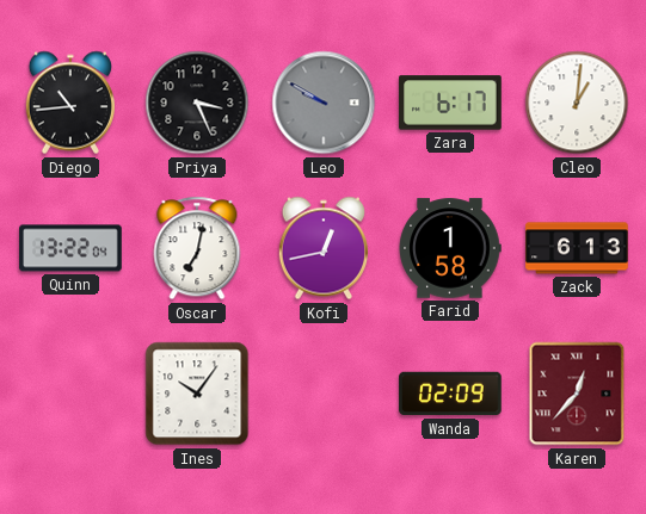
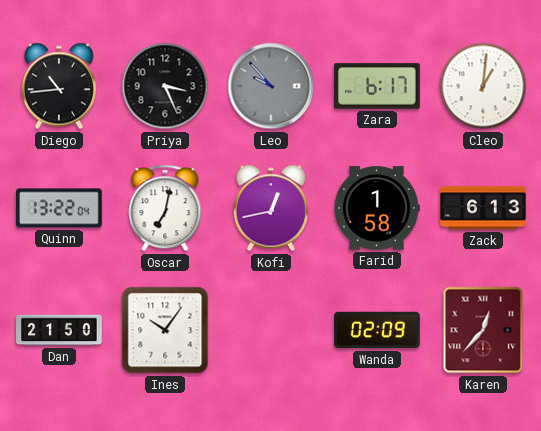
Leo: 9:50 -> 9:53 (271, 86)
Dan: none -> 21:50 (59, 330)
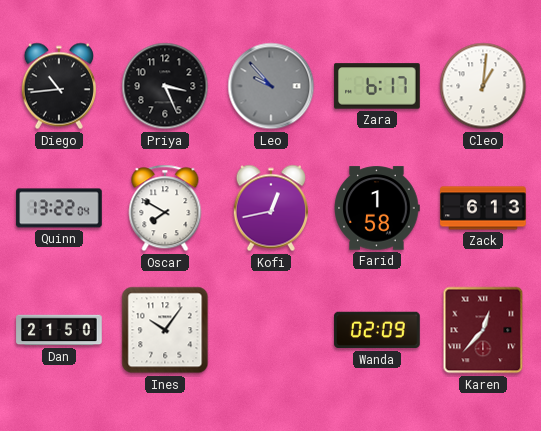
Oscar: 7:02 -> 7:50 (165, 208)
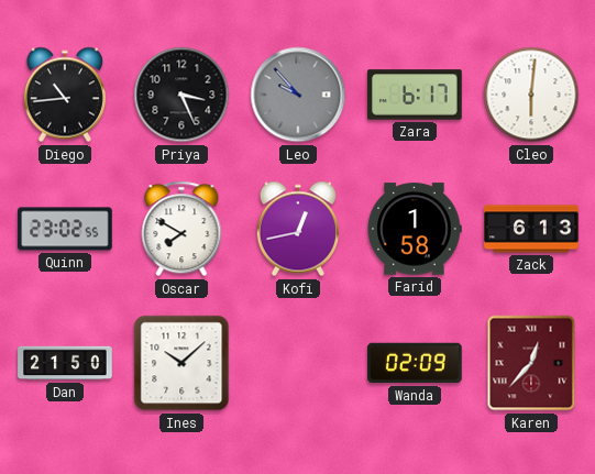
Cleo: 1:01 -> 6:01 (531, 95)
Quinn: 13:22 -> 23:02 (65, 229)
Ines: 10:06 -> 10:08 (181, 363)
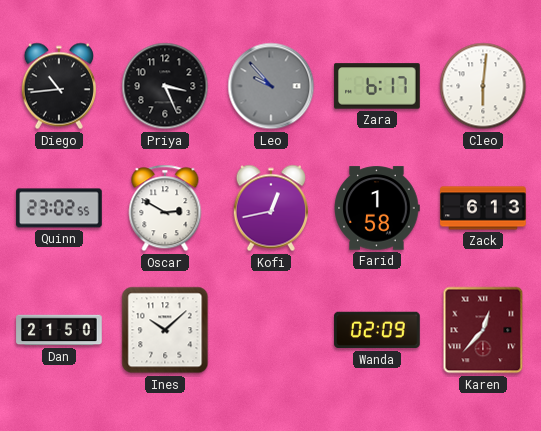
Oscar: 7:50 -> 2:50 (165, 208)
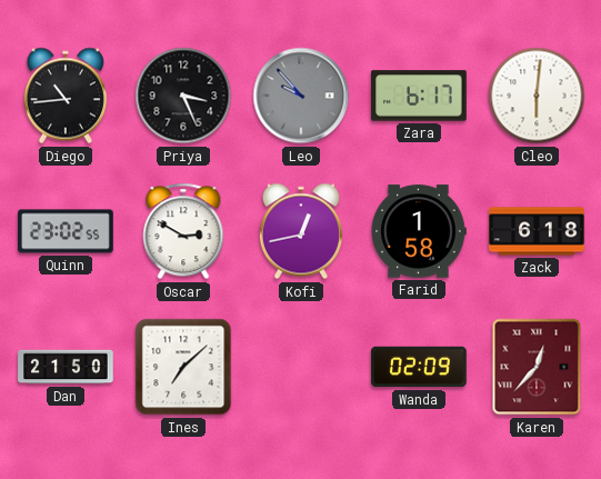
Zack: 6:13 -> 6:18 (537, 231)
Ines: 10:08 -> 7:08 (183, 367)
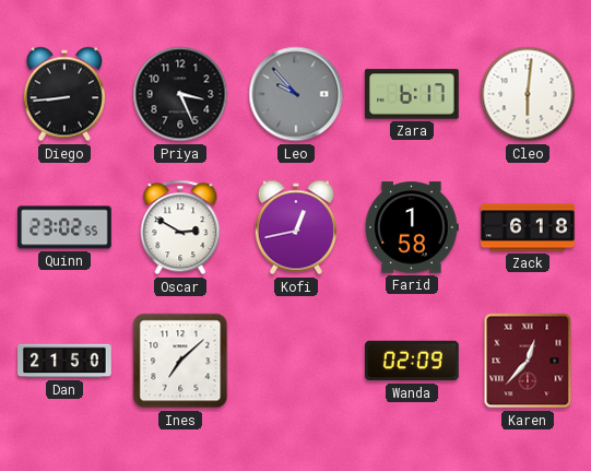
Diego: 10:44 -> 8:44 (64, 94)
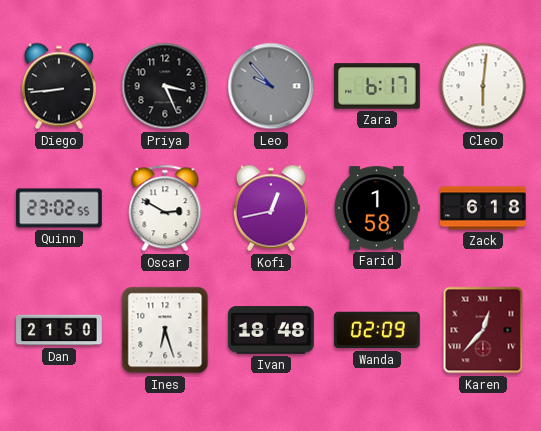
Ines: 7:08 -> 6:27 (165, 330)
Ivan: none -> 18:48 (271, 330)
